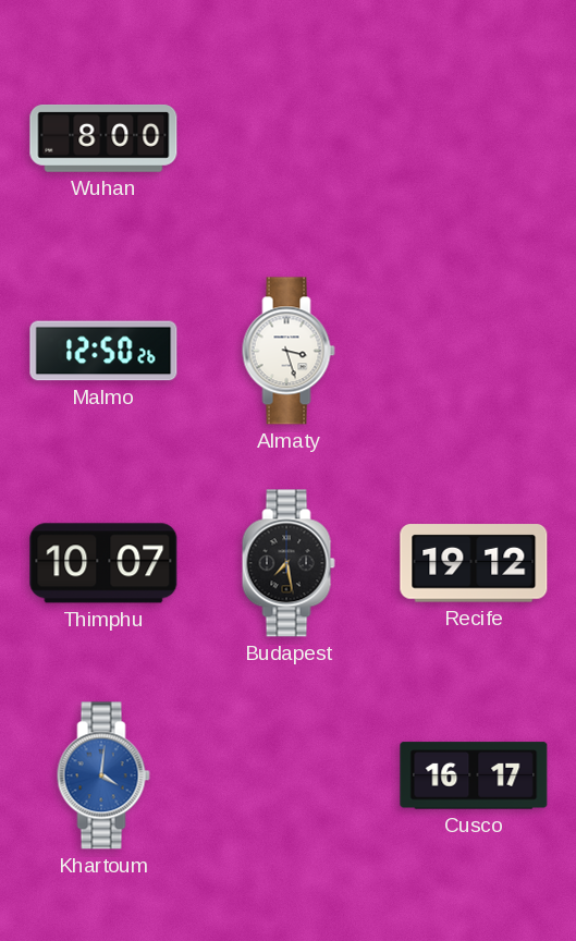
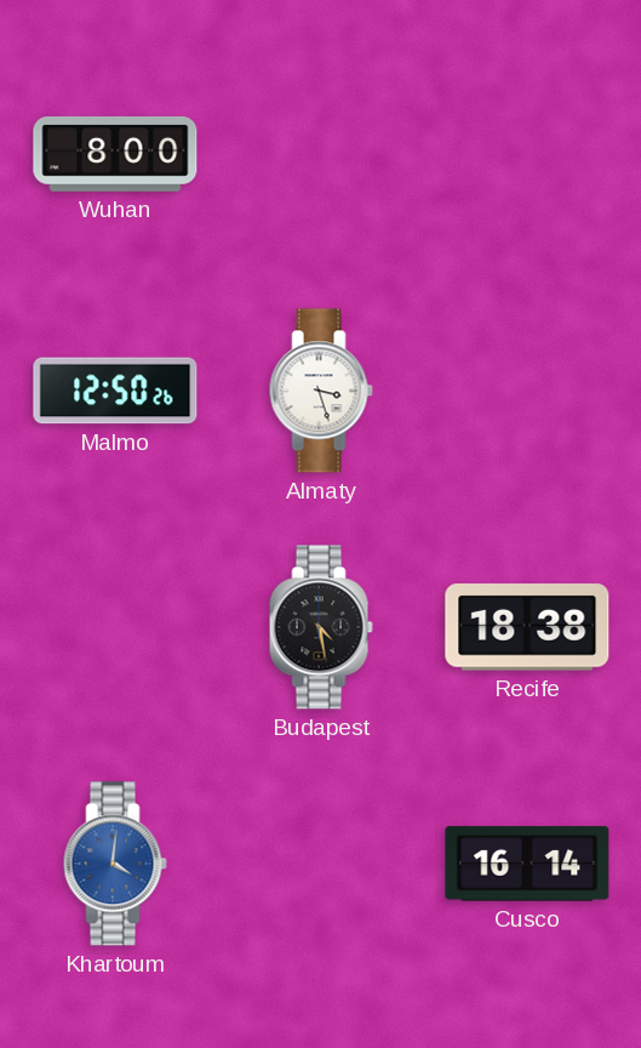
Thimphu: 10:07 -> none (103, 563)
Budapest: 7:28 -> 4:28 (321, 627)
Recife: 19:12 -> 18:38 (527, 627)
Cusco: 16:17 -> 16:14 (527, 864)
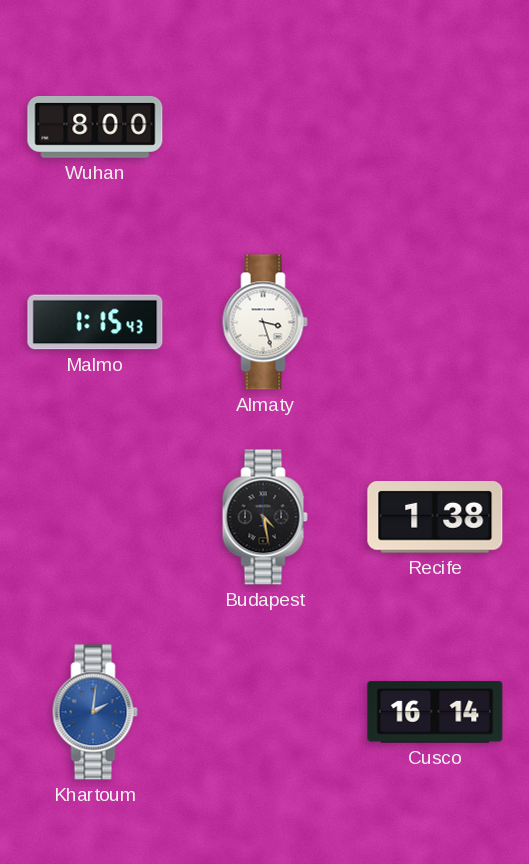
Malmo: 12:50 -> 1:15 (95, 322)
Recife: 18:38 -> 1:38 (435, 517)
Khartoum: 4:01 -> 2:01 (95, 712)
